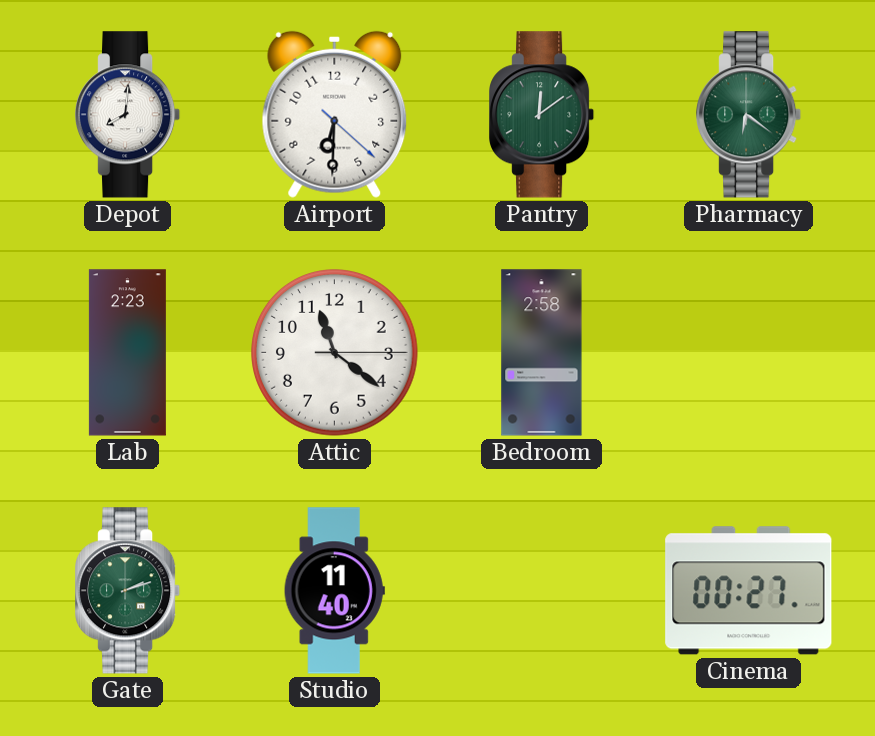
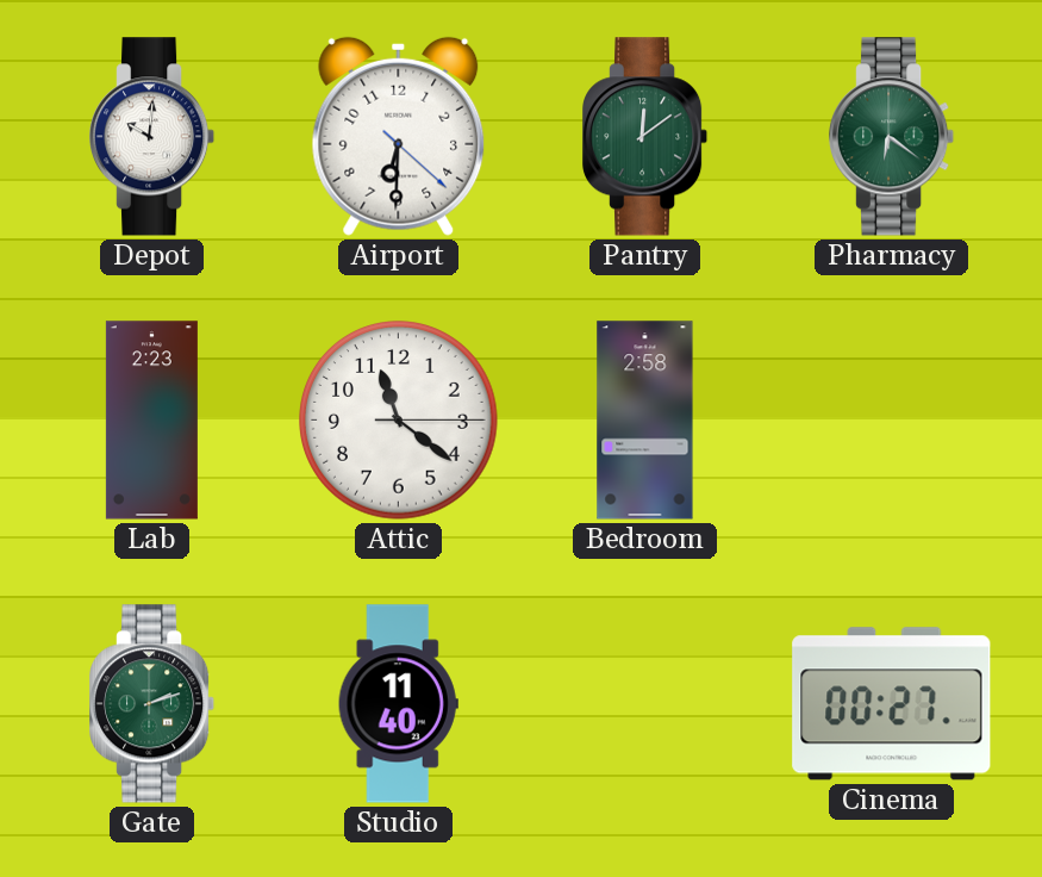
Depot: 8:01 -> 10:01 (154, 137)
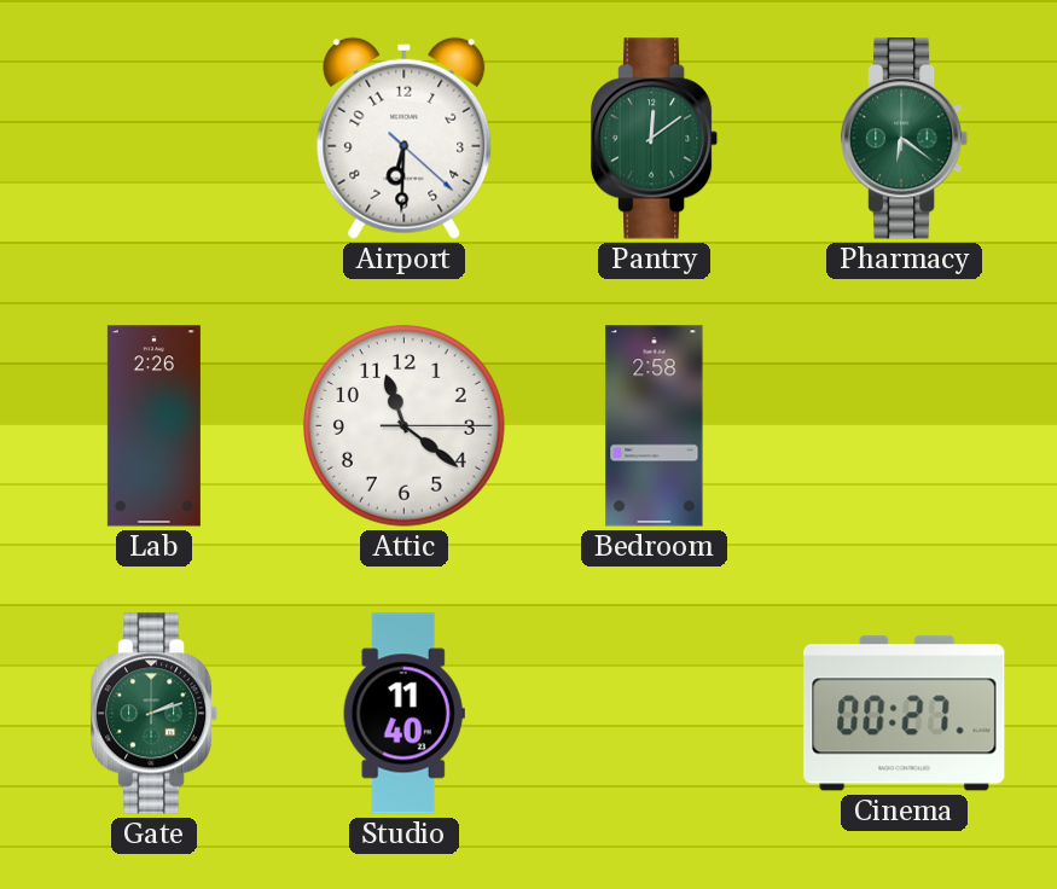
Depot: 10:01 -> none (154, 137)
Lab: 2:23 -> 2:26 (153, 426)
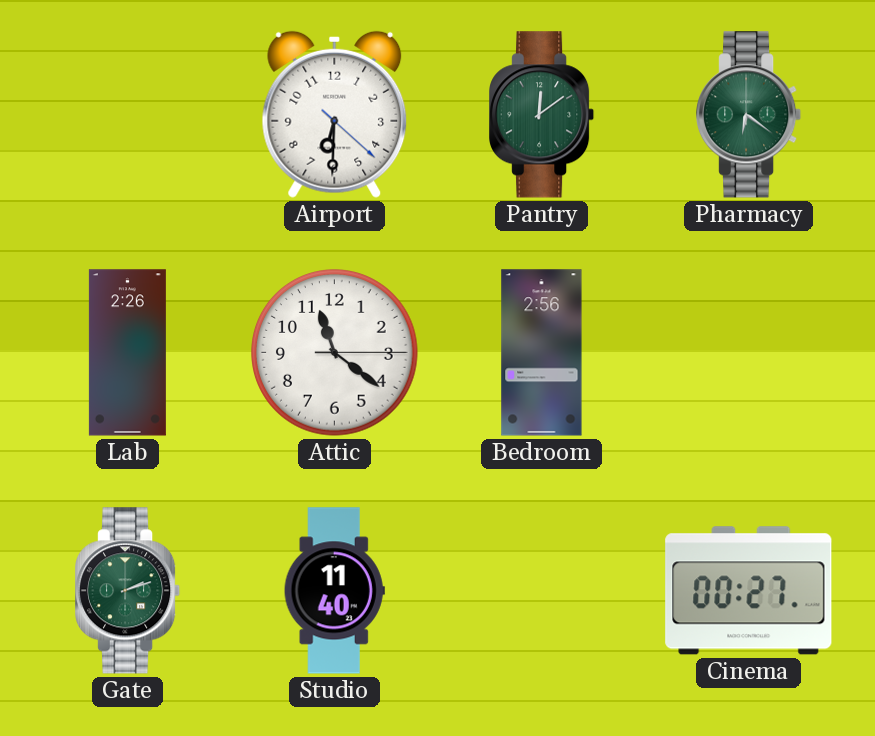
Bedroom: 2:58 -> 2:56 (542, 353)
